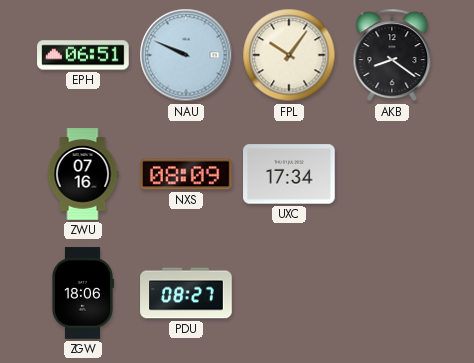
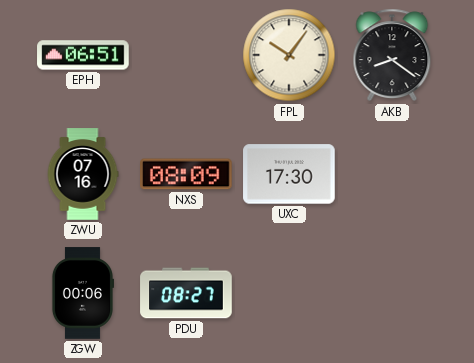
NAU: 9:49 -> none (186, 55)
UXC: 17:34 -> 17:30 (289, 174)
ZGW: 18:06 -> 00:06 (82, 293)
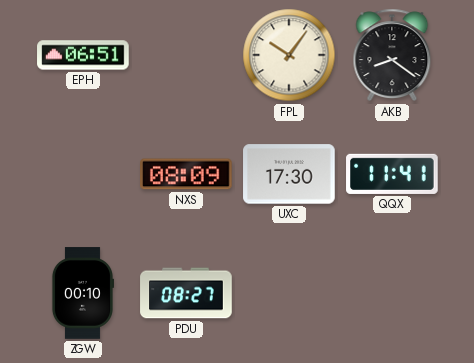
ZWU: 07:16 -> none (83, 174)
QQX: none -> 11:41 (392, 174)
ZGW: 00:06 -> 00:10 (82, 293)
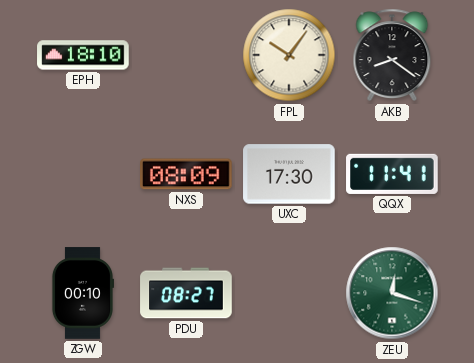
EPH: 06:51 -> 18:10 (83, 55)
ZEU: none -> 12:18 (392, 293)
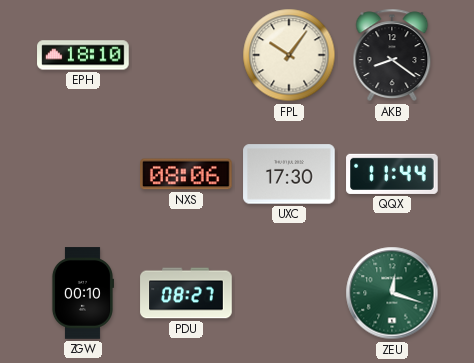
NXS: 08:09 -> 08:06 (187, 174)
QQX: 11:41 -> 11:44 (392, 174)
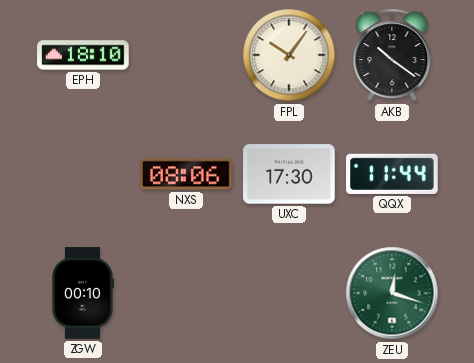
AKB: 8:21 -> 10:21 (392, 55)
PDU: 08:27 -> none (186, 293)
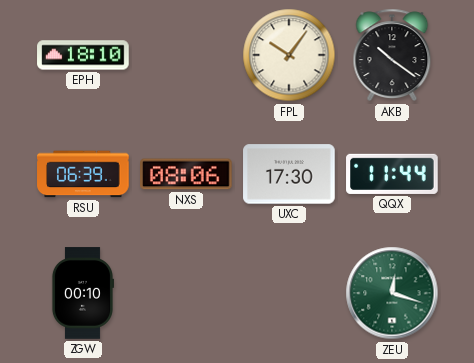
RSU: none -> 06:39 (83, 174)
